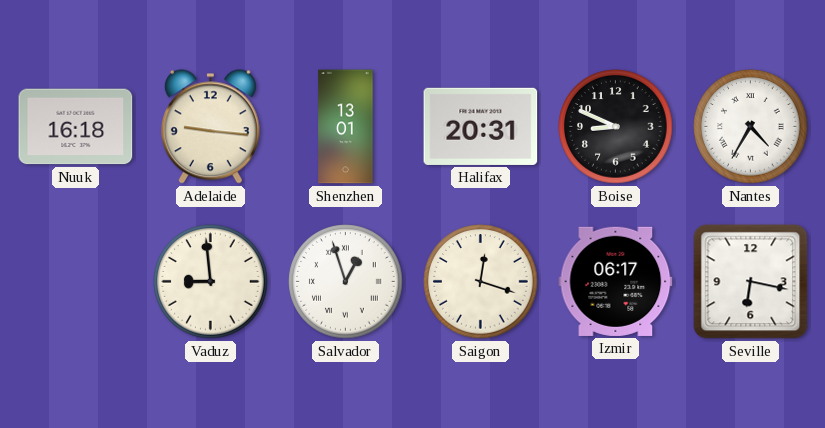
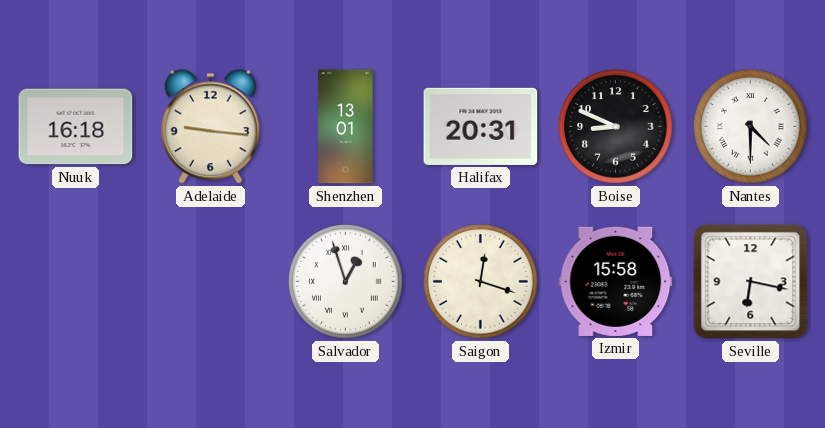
Nantes: 4:35 -> 4:30 (751, 127)
Vaduz: 8:59 -> none (211, 282)
Izmir: 06:17 -> 15:58 (616, 281)
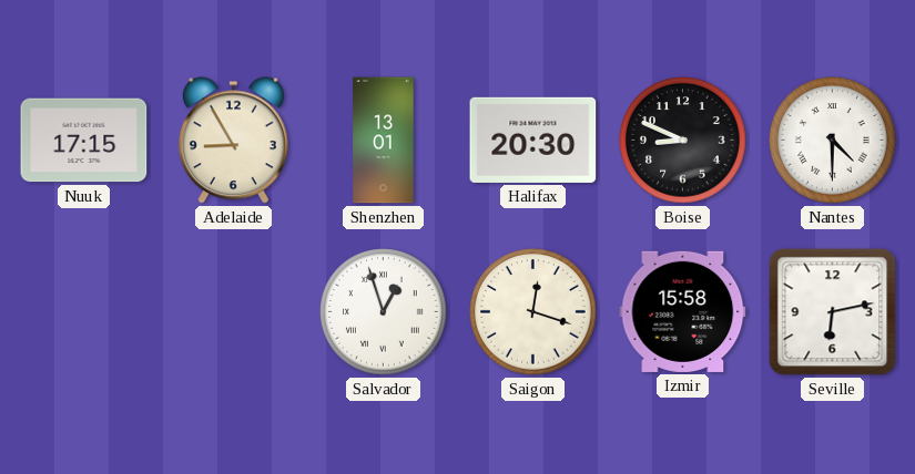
Nuuk: 16:18 -> 17:15 (84, 141)
Adelaide: 9:16 -> 8:55 (233, 141)
Halifax: 20:31 -> 20:30 (533, 140)
Seville: 6:17 -> 6:13 (833, 312)
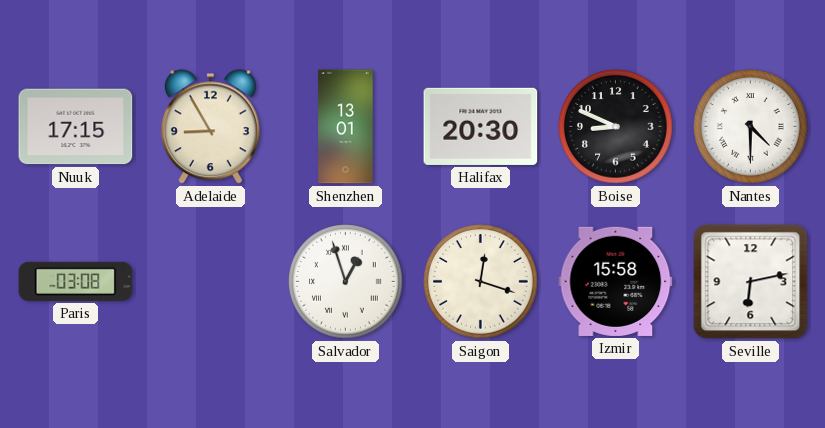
Paris: none -> 03:08 (76, 281)
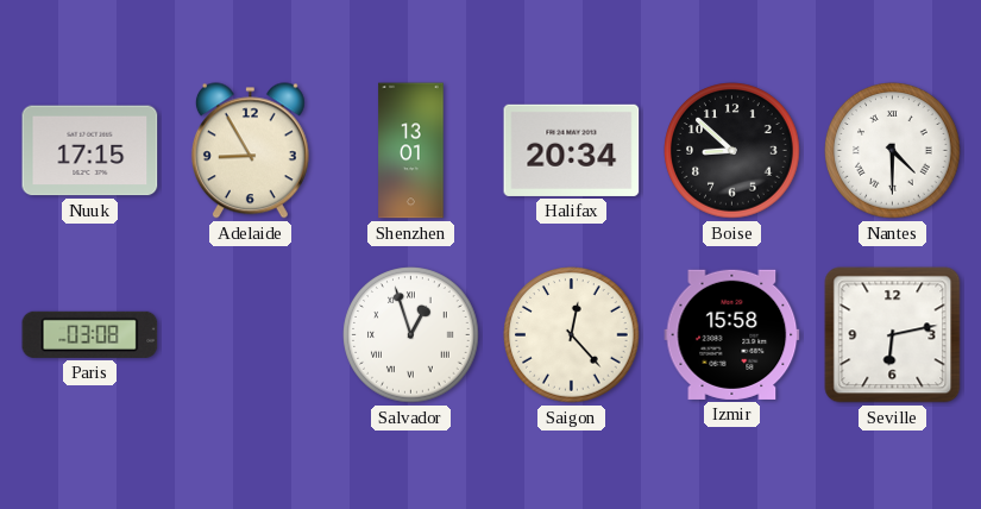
Halifax: 20:30 -> 20:34 (572, 150)
Boise: 8:49 -> 8:52 (732, 151)
Saigon: 12:18 -> 12:23 (572, 335)
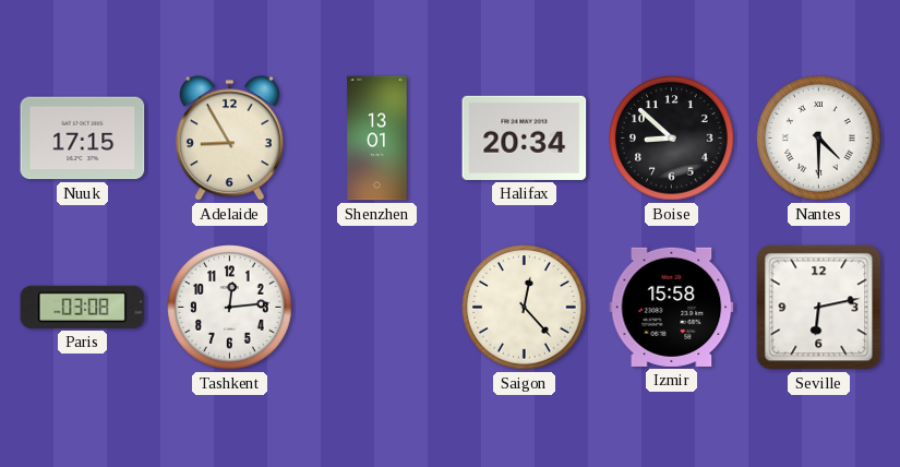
Tashkent: none -> 12:14 (230, 308)
Salvador: 12:57 -> none (411, 335)
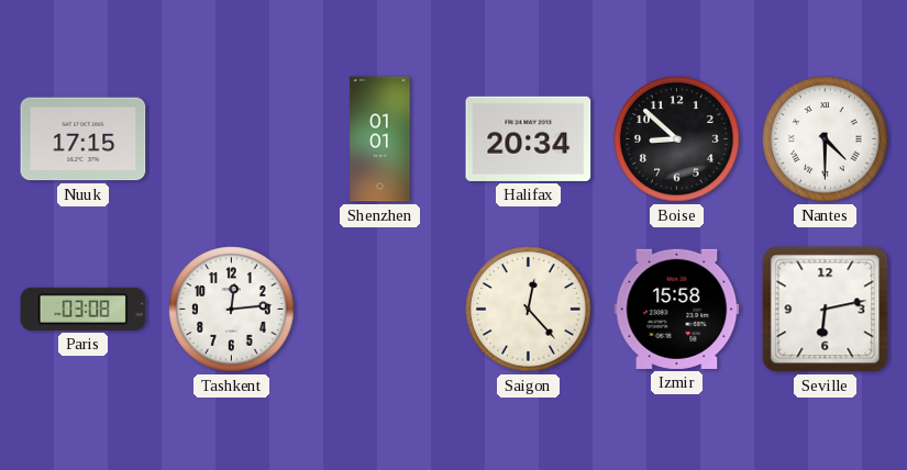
Adelaide: 8:55 -> none (229, 139)
Shenzhen: 13:01 -> 01:01 (380, 139)
